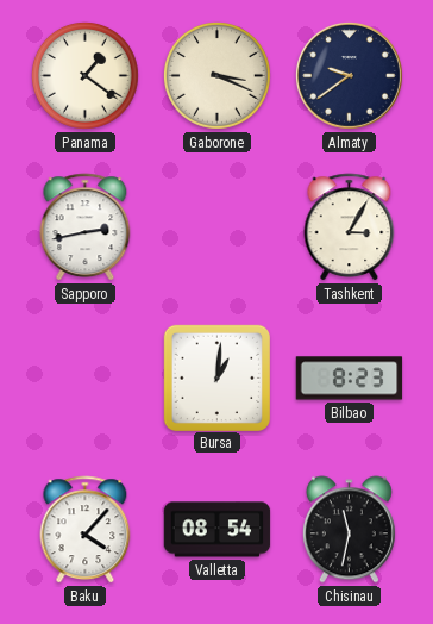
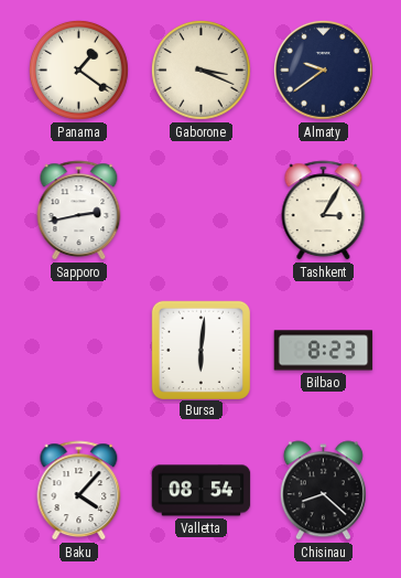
Bursa: 1:01 -> 6:01 (201, 350)
Chisinau: 11:32 -> 8:22 (323, 491)
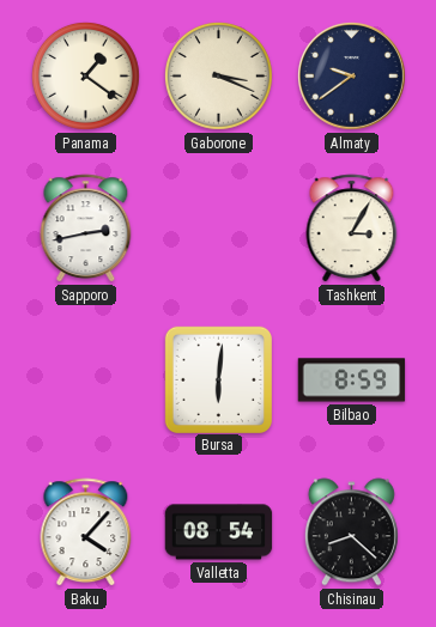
Bilbao: 8:23 -> 8:59 (352, 381)
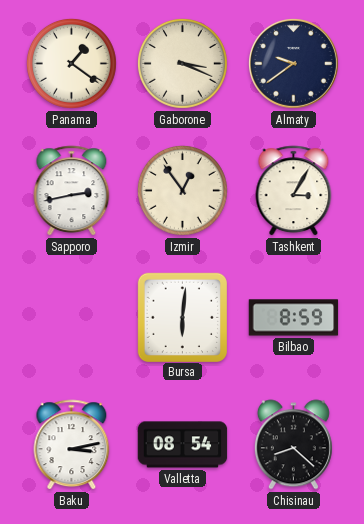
Izmir: none -> 12:54 (182, 190)
Baku: 4:07 -> 3:13 (72, 445)
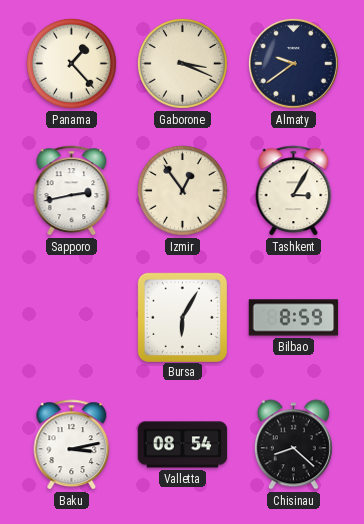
Panama: 1:21 -> 1:23 (71, 63)
Bursa: 6:01 -> 6:05 (182, 317)
